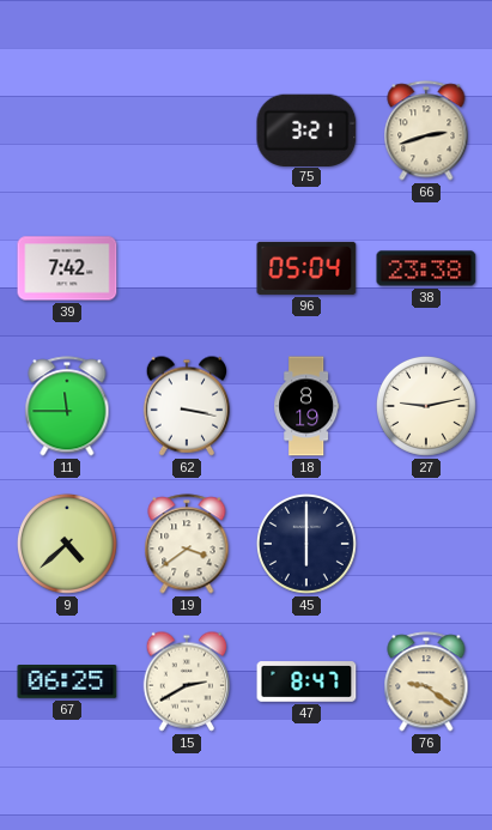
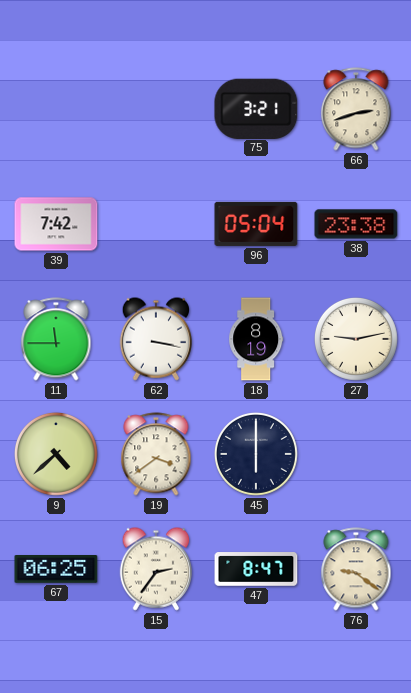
15: 2:40 -> 2:36 (155, 569)
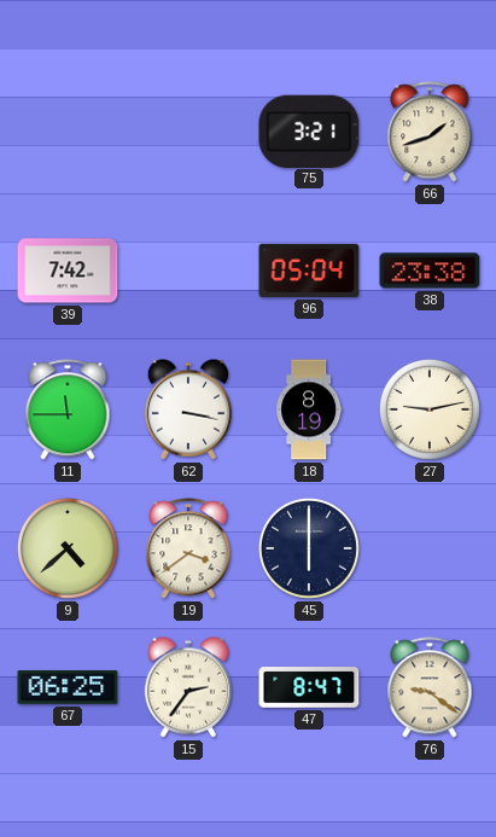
66: 2:42 -> 1:42 (430, 132)
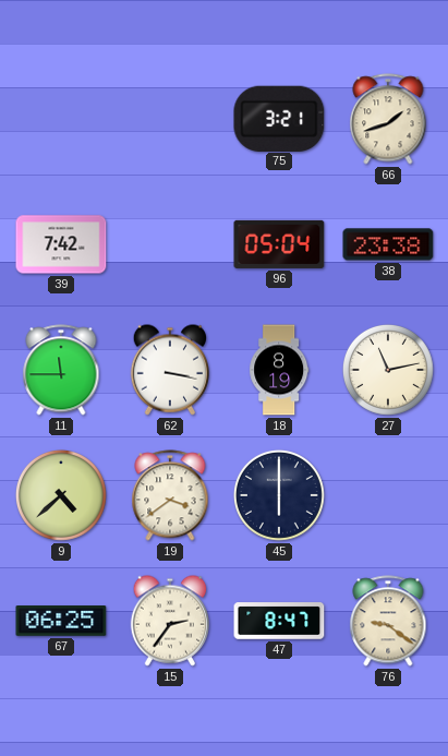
27: 9:13 -> 11:13 (388, 370)
